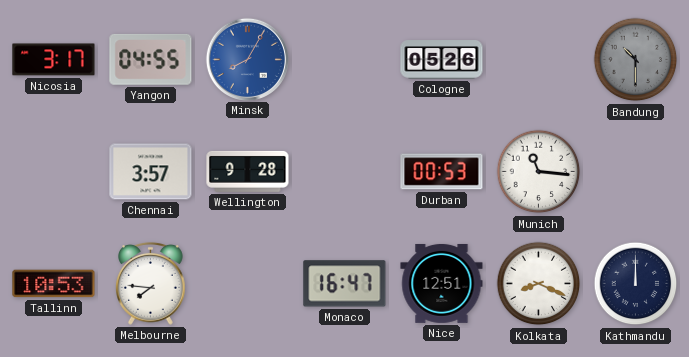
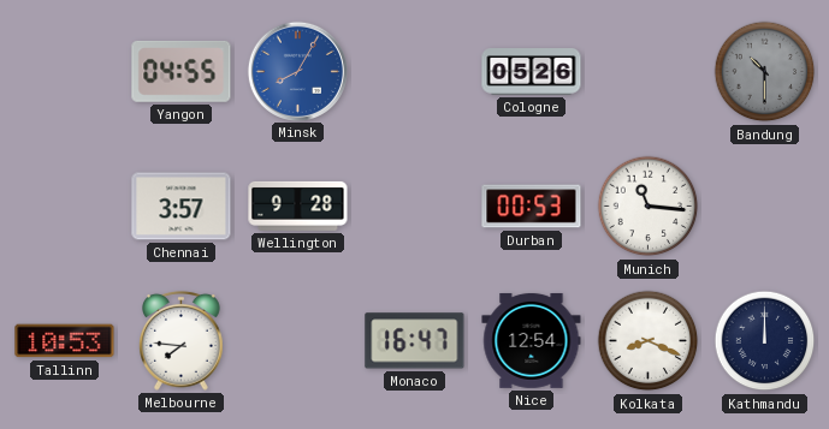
Nicosia: 3:17 -> none (54, 60)
Nice: 12:51 -> 12:54 (532, 340)
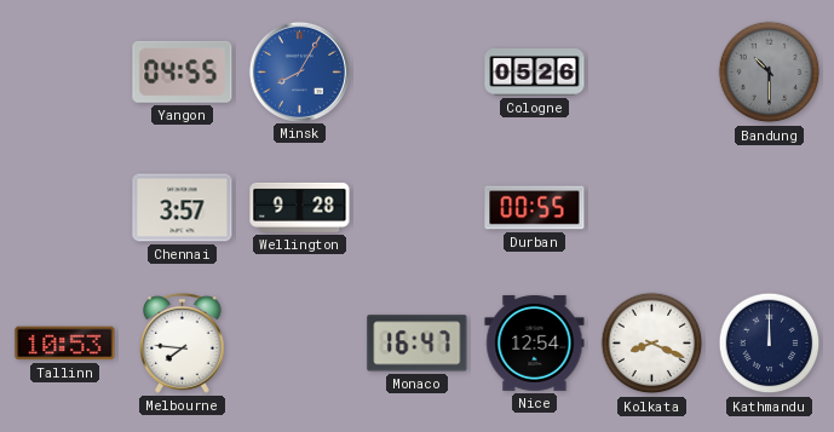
Durban: 00:53 -> 00:55 (535, 208)
Munich: 11:16 -> none (649, 207)
